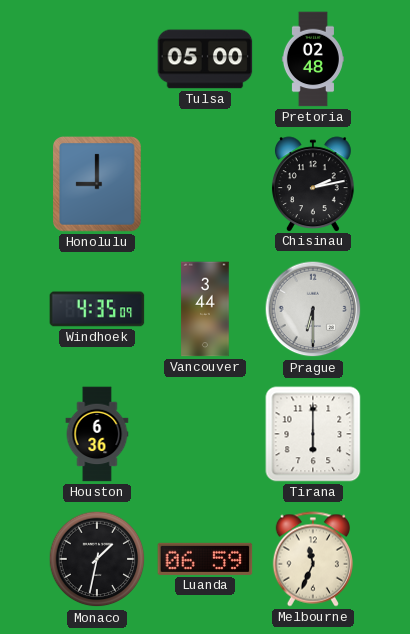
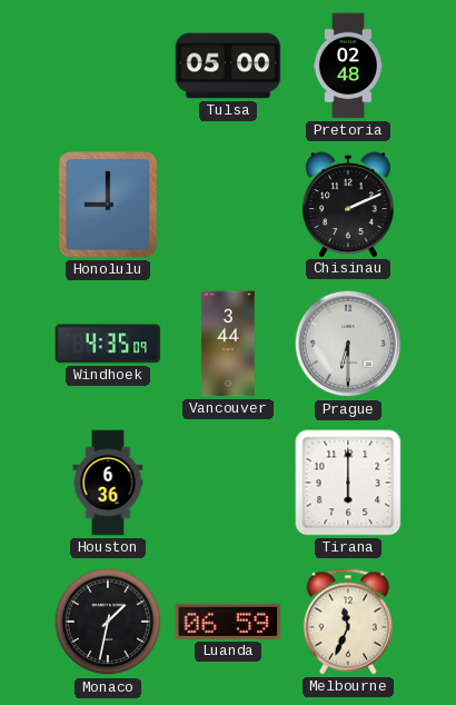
Chisinau: 2:13 -> 2:11 (348, 205)
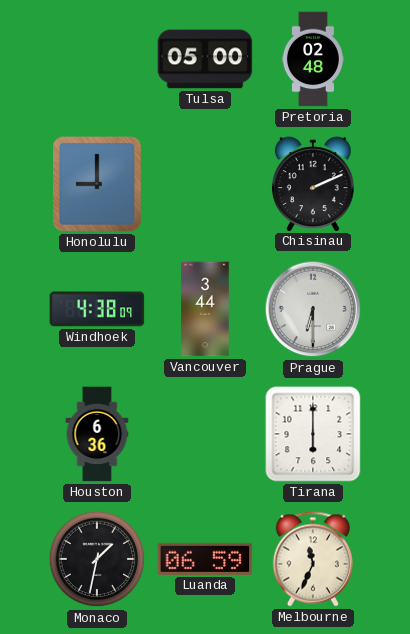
Windhoek: 4:35 -> 4:38 (97, 309)
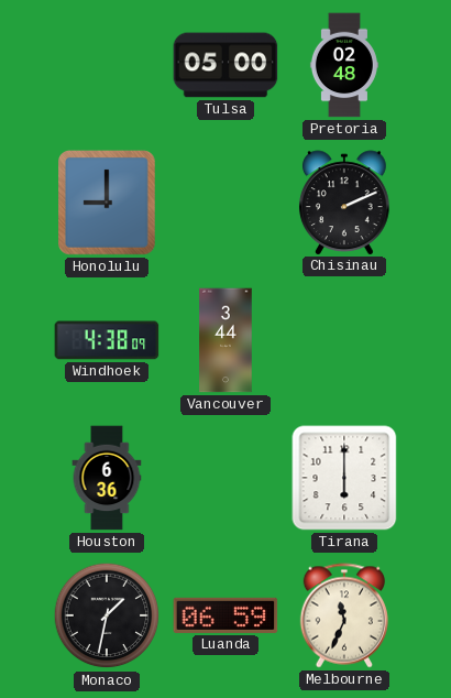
Prague: 6:30 -> none (313, 309)
